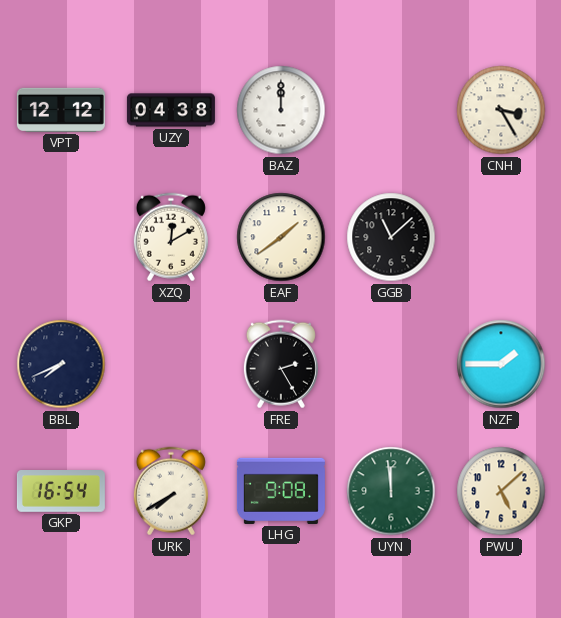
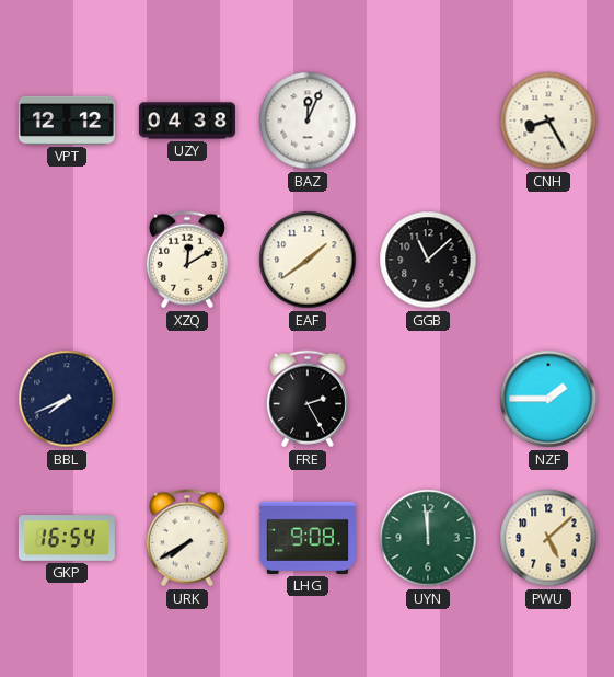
BAZ: 12:00 -> 12:04 (308, 121)
CNH: 3:25 -> 8:25 (548, 121)
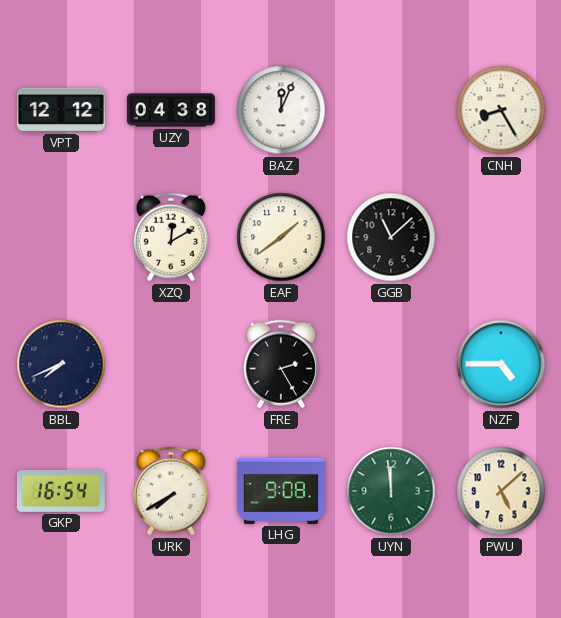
NZF: 1:45 -> 4:45 (501, 364)
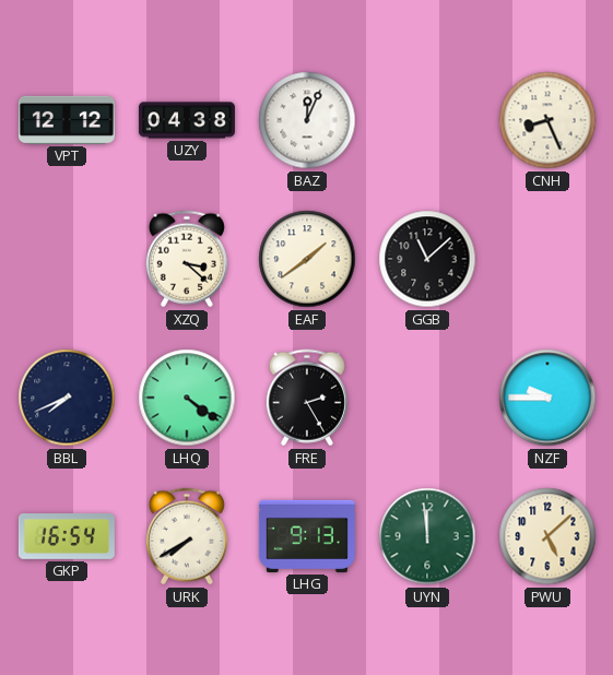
CNH: 8:25 -> 8:26 (547, 120)
XZQ: 12:10 -> 3:22 (187, 259)
LHQ: none -> 4:21 (187, 398)
NZF: 4:45 -> 9:45 (547, 398)
LHG: 9:08 -> 9:13 (307, 536)
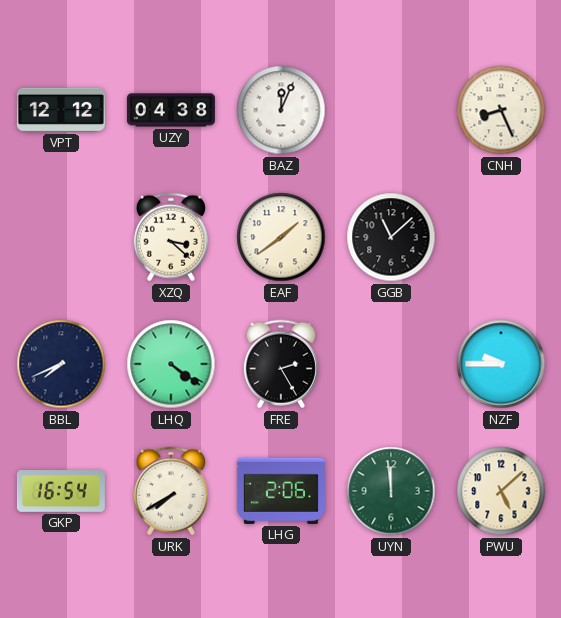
LHG: 9:13 -> 2:06 (281, 491)
